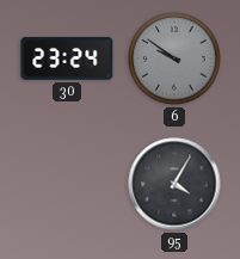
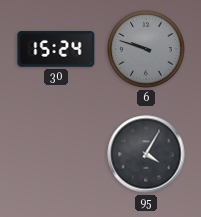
30: 23:24 -> 15:24 (56, 49)
6: 9:51 -> 9:48 (146, 49)
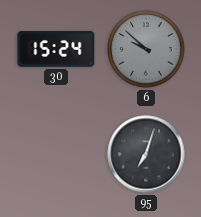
6: 9:48 -> 9:52 (146, 49)
95: 4:05 -> 7:03 (146, 154)
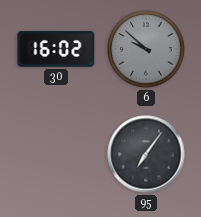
30: 15:24 -> 16:02 (56, 49)
95: 7:03 -> 7:06 (146, 154)
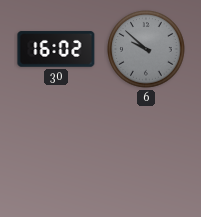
95: 7:06 -> none (146, 154)
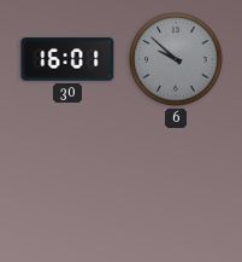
30: 16:02 -> 16:01 (67, 59)
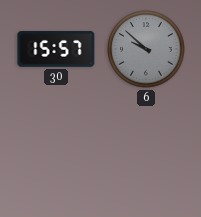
30: 16:01 -> 15:57 (56, 49)
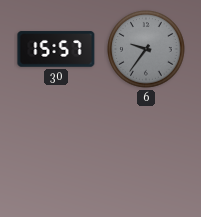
6: 9:52 -> 9:36 (146, 49)
